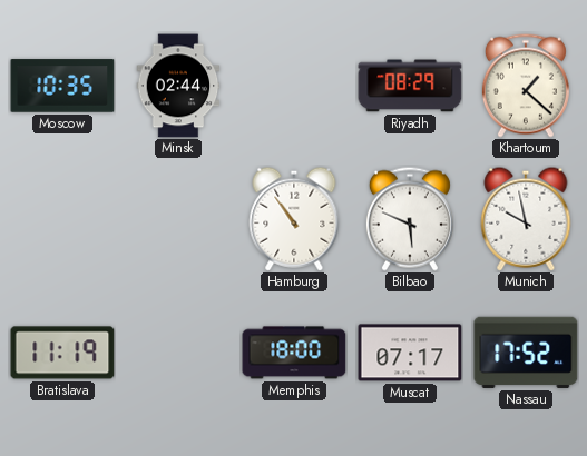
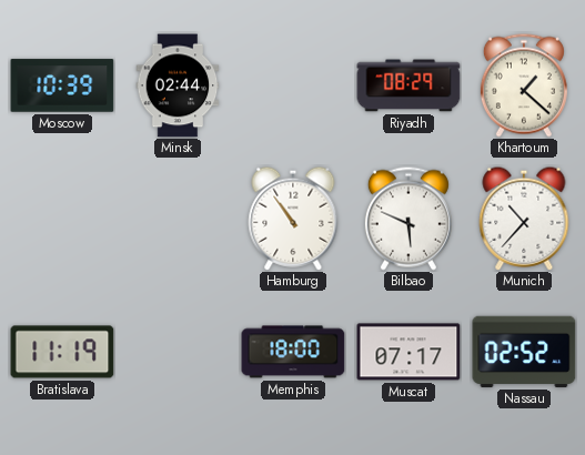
Moscow: 10:35 -> 10:39 (62, 85)
Munich: 9:58 -> 10:37 (524, 219)
Nassau: 17:52 -> 02:52 (524, 352)
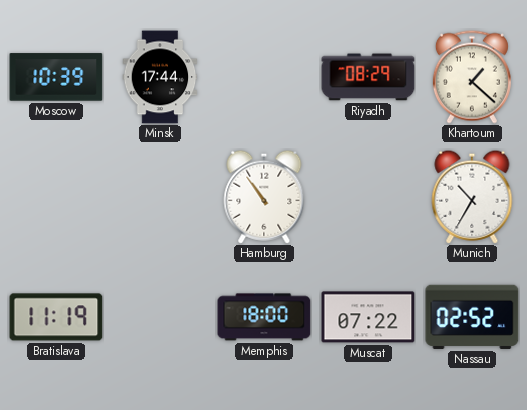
Minsk: 02:44 -> 17:44 (160, 77)
Bilbao: 5:49 -> none (409, 219)
Munich: 10:37 -> 10:35 (472, 197)
Muscat: 07:17 -> 07:22 (368, 317)
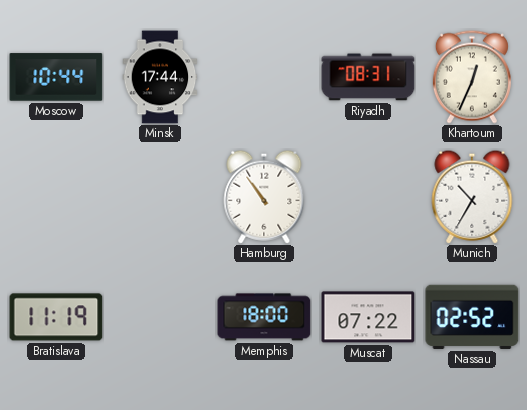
Moscow: 10:39 -> 10:44 (56, 77)
Riyadh: 08:29 -> 08:31 (368, 77)
Khartoum: 1:22 -> 12:34 (472, 77)
